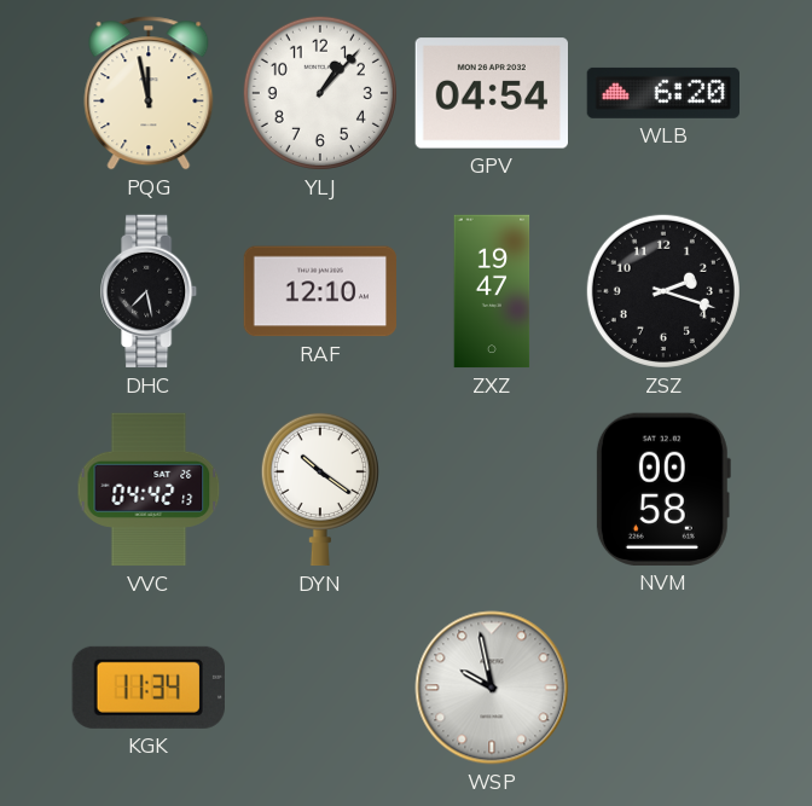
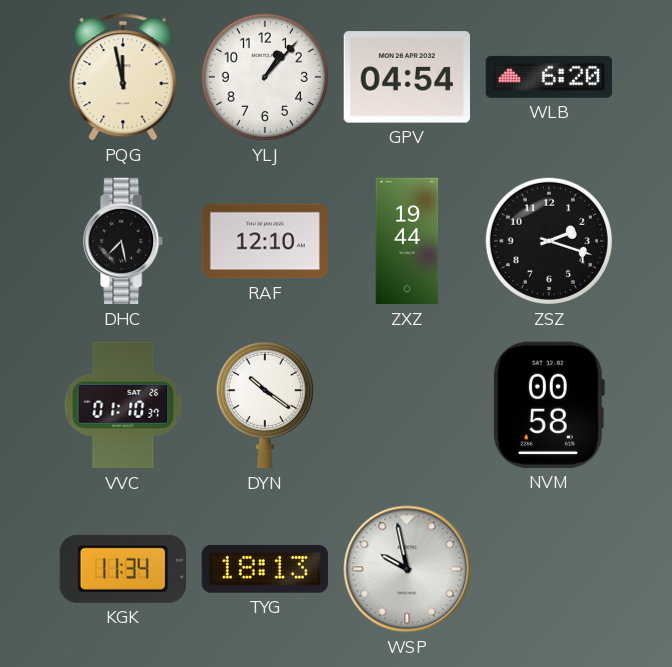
ZXZ: 19:47 -> 19:44 (407, 241)
VVC: 04:42 -> 01:10 (123, 405)
TYG: none -> 18:13 (264, 569)
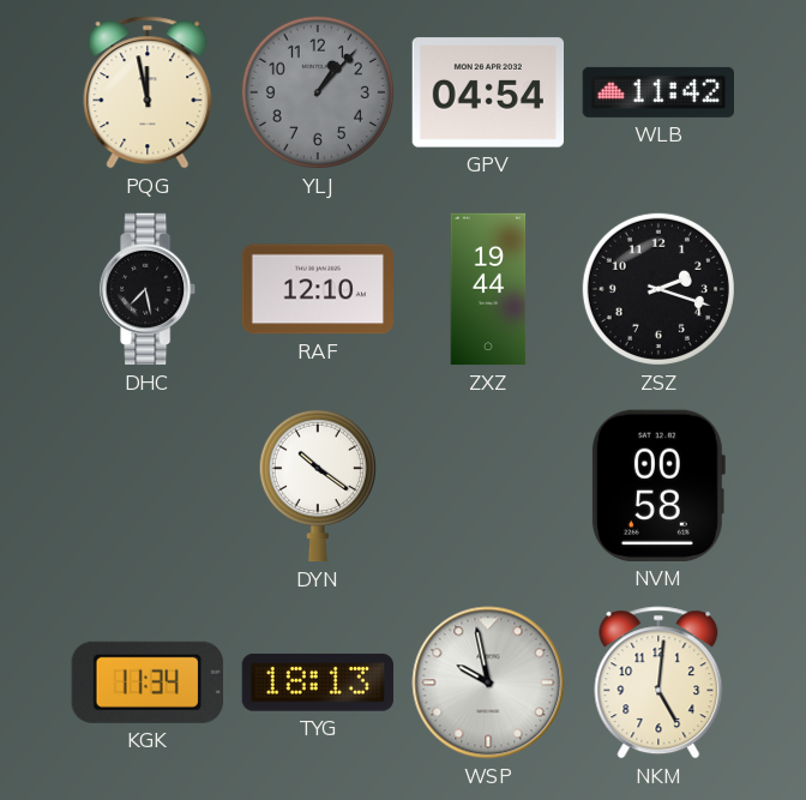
YLJ dial: white -> grey (318, 92)
WLB: 6:20 -> 11:42 (657, 92)
VVC: 01:10 -> none (123, 405)
NKM: none -> 5:01 (658, 682)
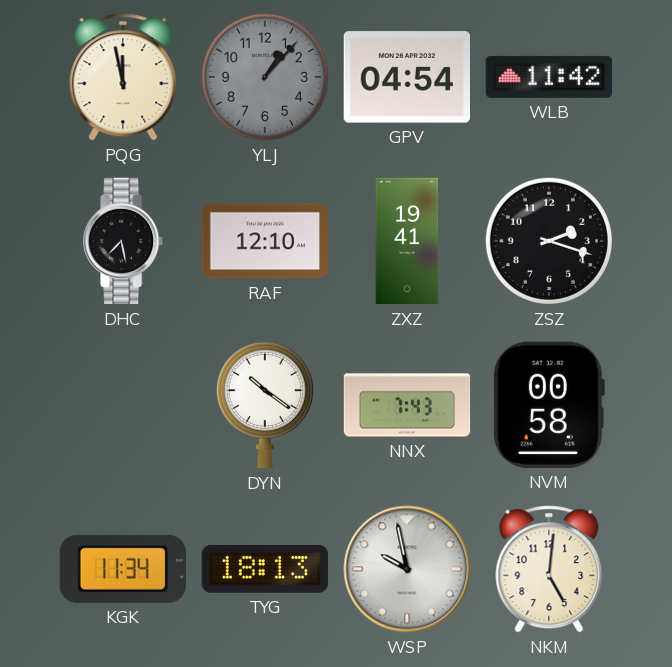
ZXZ: 19:44 -> 19:41 (407, 241)
NNX: none -> 7:43 (407, 405)
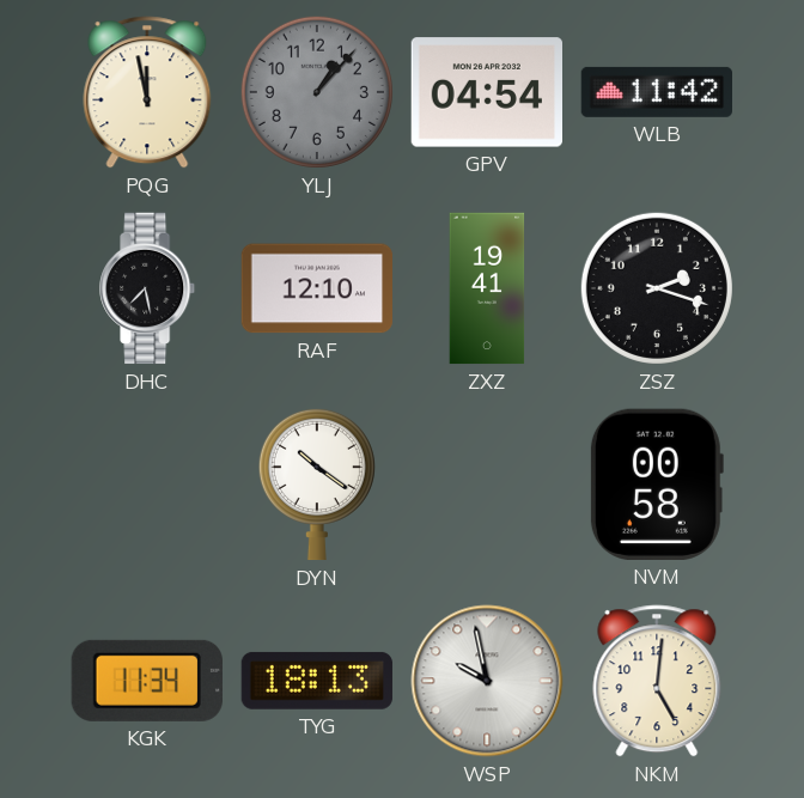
NNX: 7:43 -> none (407, 405)
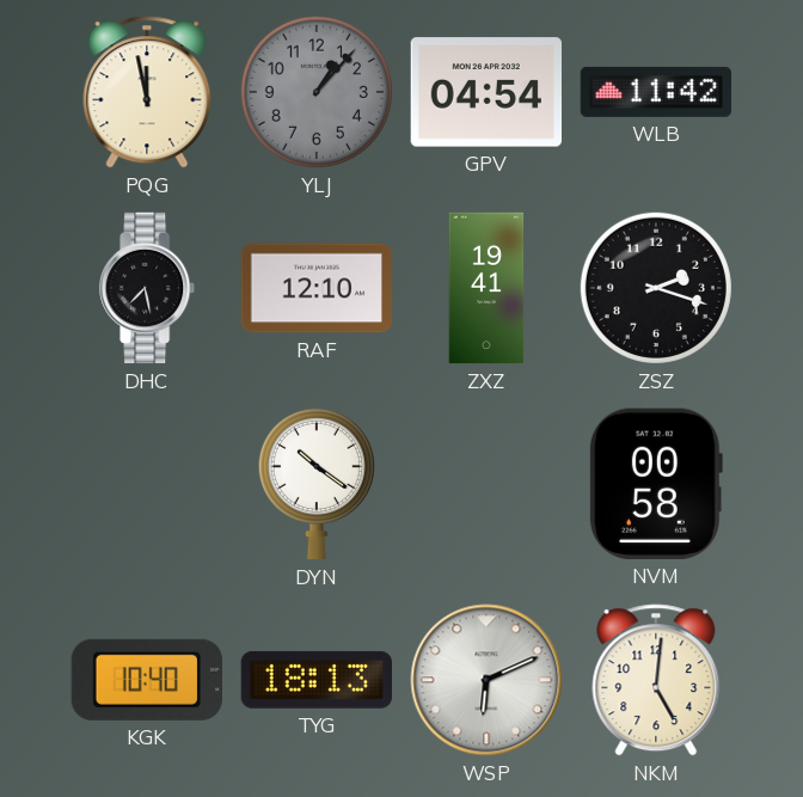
KGK: 11:34 -> 10:40 (147, 680)
WSP: 9:58 -> 6:11 (486, 680)
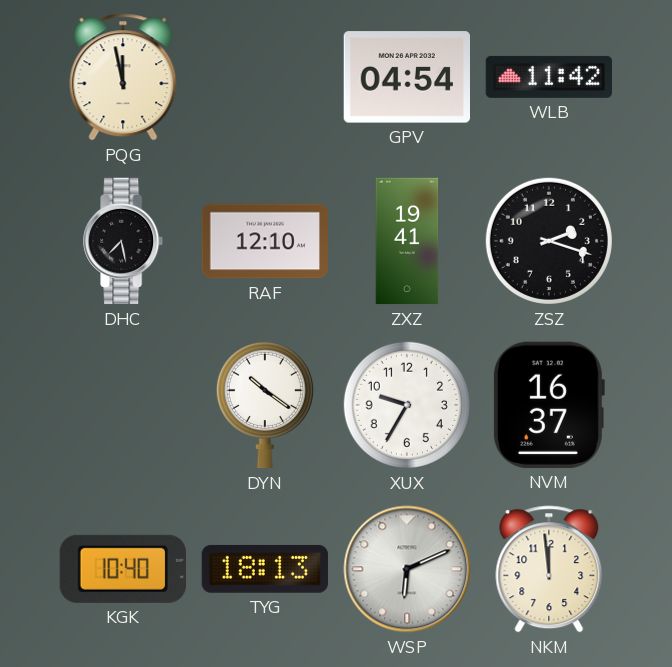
YLJ: 1:07 -> none (317, 92)
XUX: none -> 9:35 (407, 405)
NVM: 00:58 -> 16:37 (548, 405)
NKM: 5:01 -> 11:59 (549, 569)
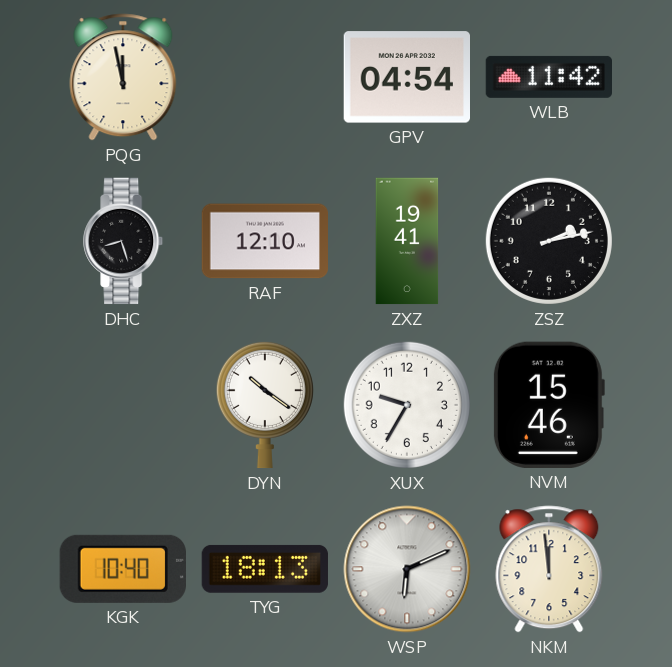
DHC: 7:28 -> 8:27 (124, 241)
ZSZ: 2:18 -> 2:13 (549, 241)
NVM: 16:37 -> 15:46 (548, 405)
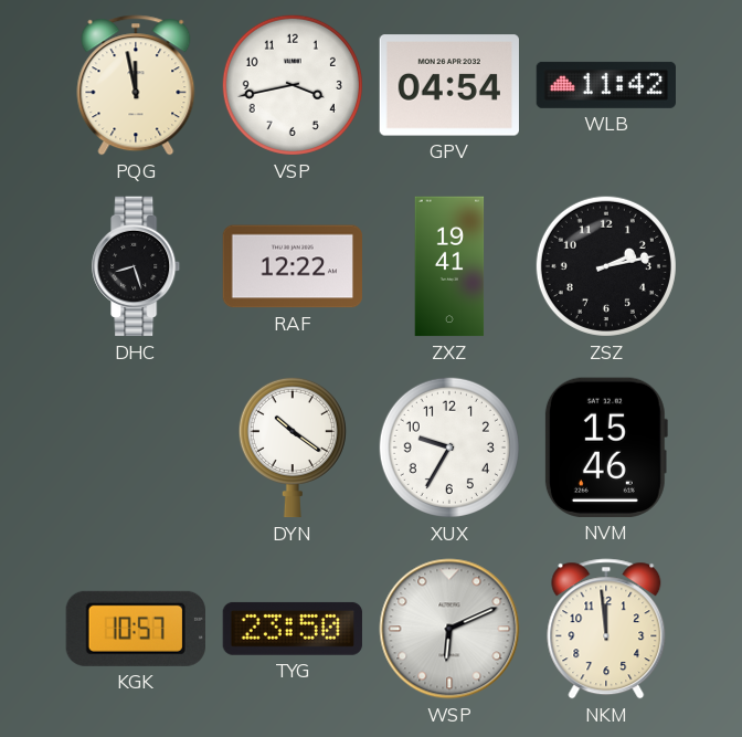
VSP: none -> 3:43 (293, 85)
RAF: 12:10 -> 12:22 (293, 266)
KGK: 10:40 -> 10:57 (136, 629)
TYG: 18:13 -> 23:50 (291, 629)
